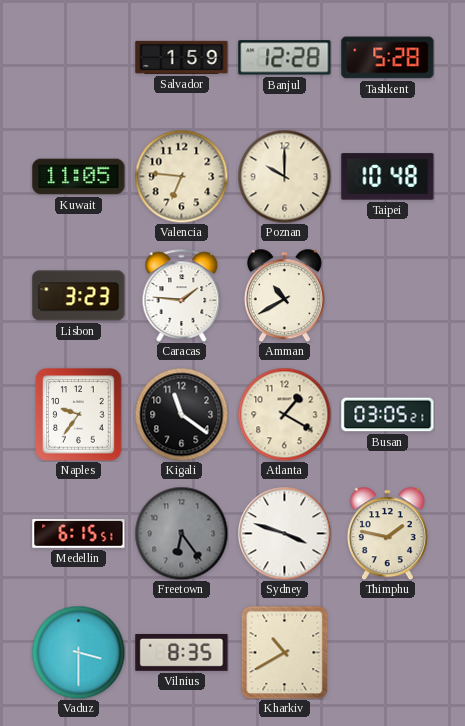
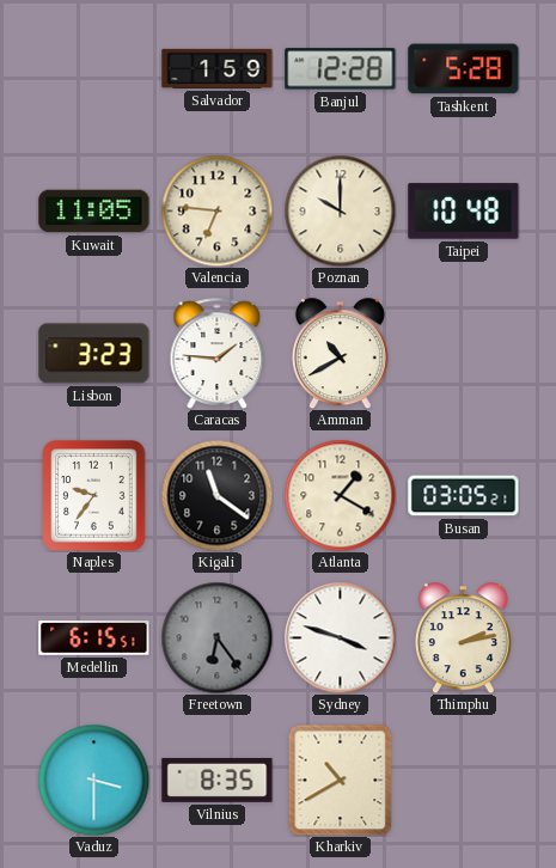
Thimphu: 1:47 -> 2:13 (463, 637)
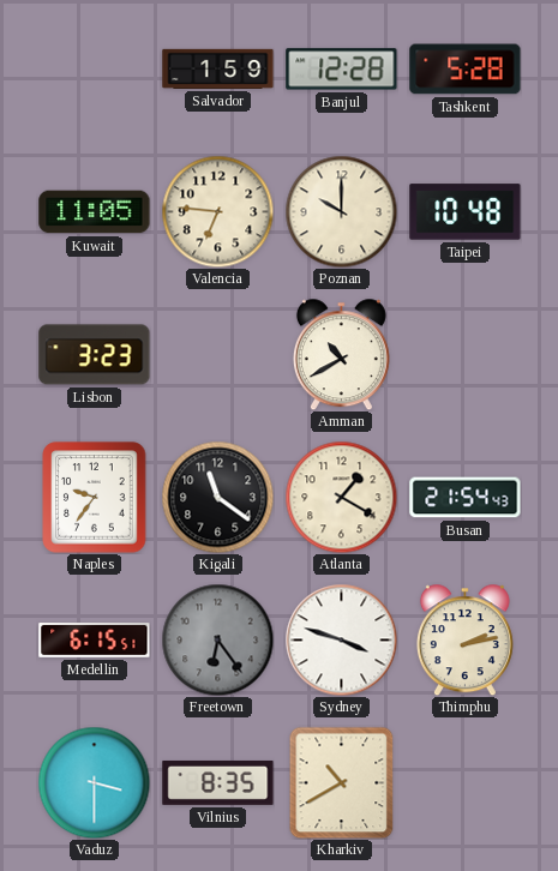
Caracas: 1:46 -> none (218, 353)
Busan: 03:05 -> 21:54 (466, 498)
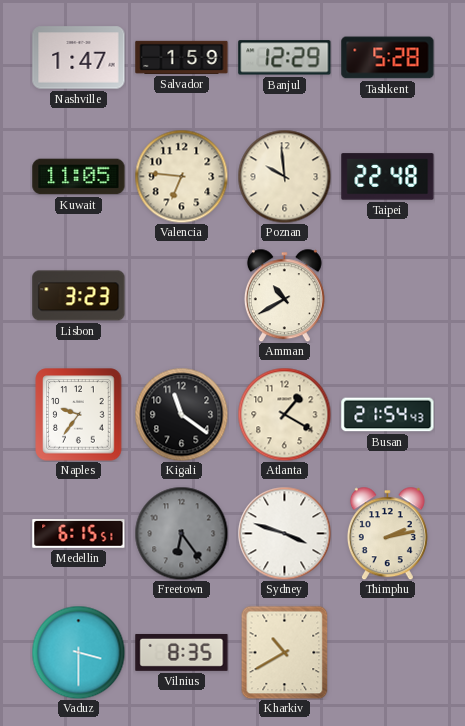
Nashville: none -> 1:47 (79, 58)
Banjul: 12:28 -> 12:29 (285, 58)
Poznan: 10:00 -> 9:59 (284, 176)
Taipei: 10:48 -> 22:48 (388, 177)
